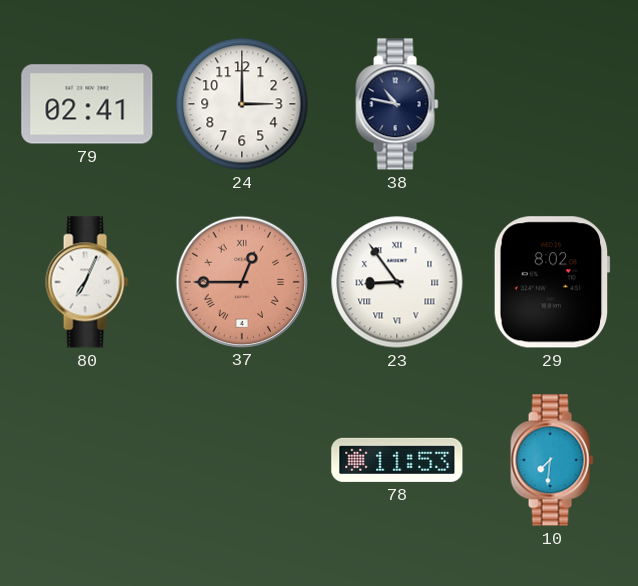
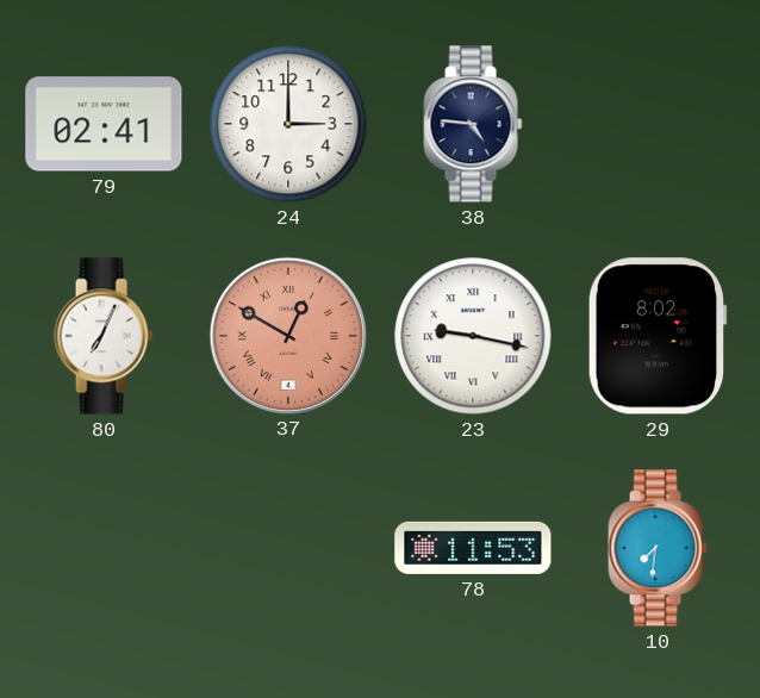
38: 10:47 -> 4:46 (473, 124)
37: 12:45 -> 12:50 (287, 335)
23: 8:54 -> 9:17 (473, 336)
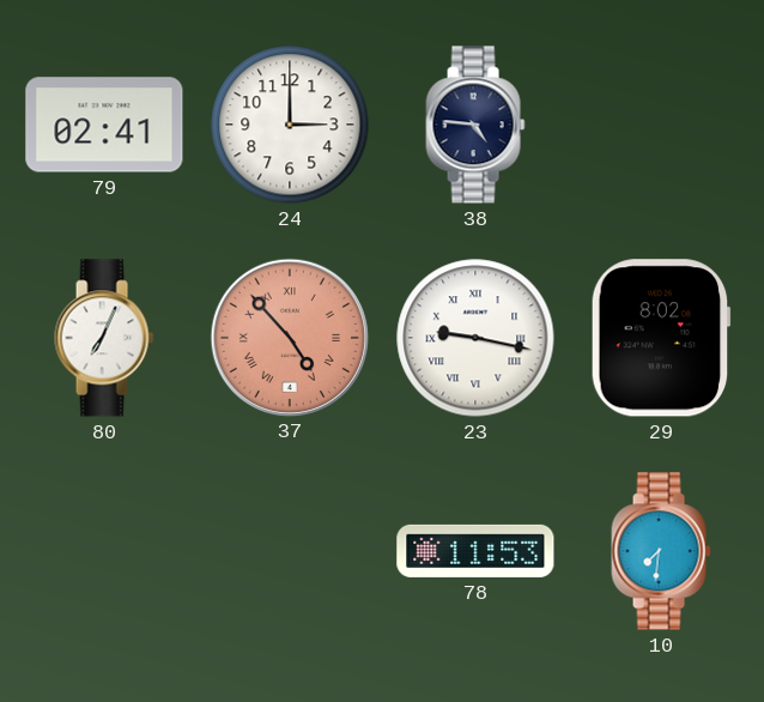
37: 12:50 -> 4:53 (289, 337)
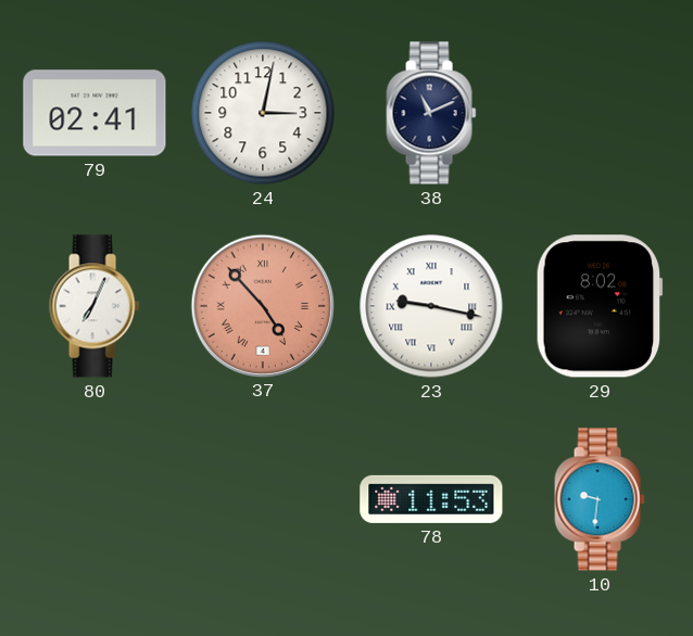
24: 3:00 -> 3:02 (263, 113)
38: 4:46 -> 11:11 (431, 113)
10: 7:31 -> 9:31 (600, 499)
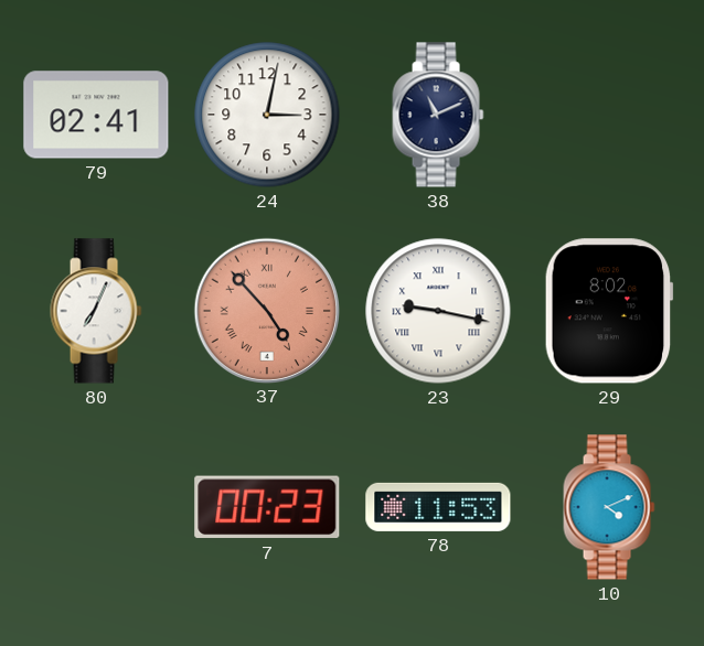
7: none -> 00:23 (267, 507)
10: 9:31 -> 4:11 (609, 507)
